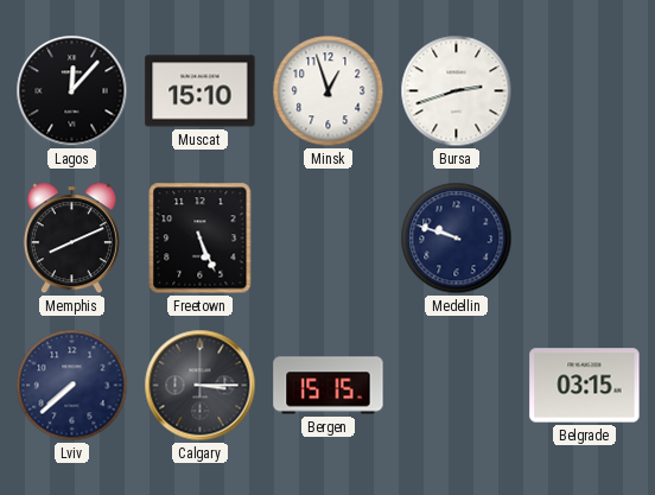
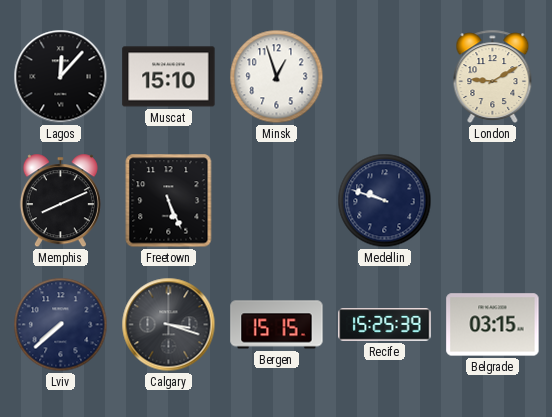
Bursa: 2:42 -> none (457, 91)
London: none -> 9:10 (493, 76)
Calgary: 3:15 -> 3:18 (169, 325)
Recife: none -> 15:25 (385, 325)
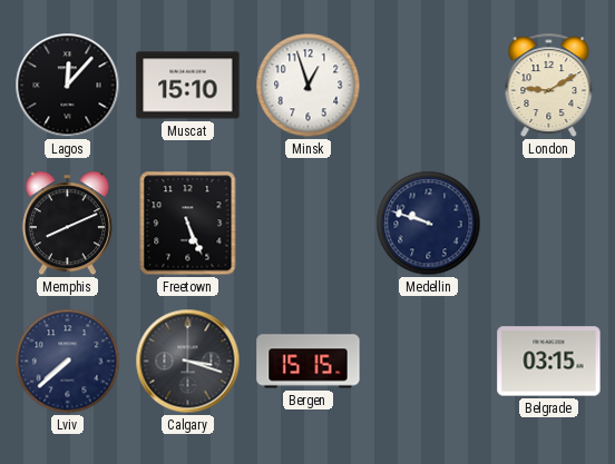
Recife: 15:25 -> none (385, 325)
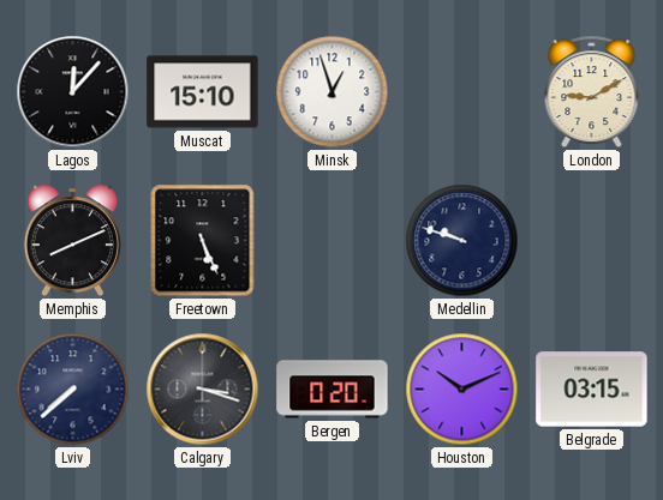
Bergen: 15:15 -> 0:20 (333, 390)
Houston: none -> 10:11 (462, 390)
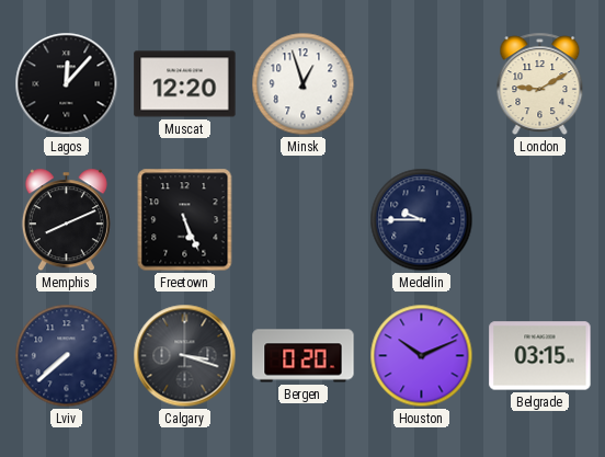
Muscat: 15:10 -> 12:20 (185, 84)
Medellin: 9:48 -> 9:45 (422, 220)
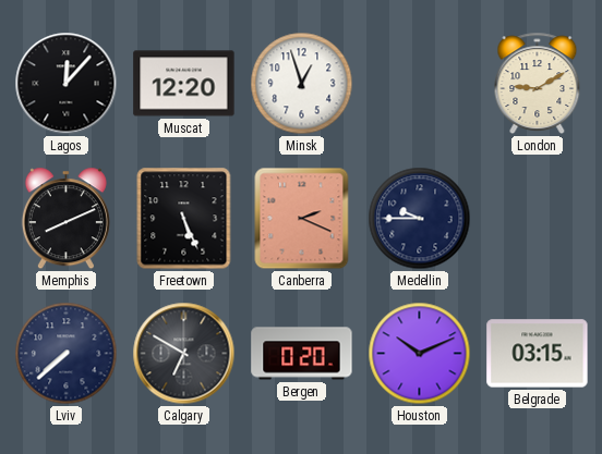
Canberra: none -> 2:19 (302, 219)
Calgary: 3:18 -> 6:50 (184, 354)
